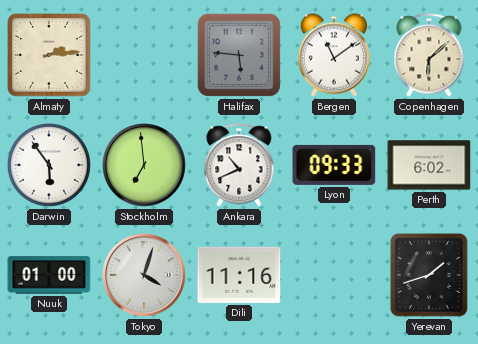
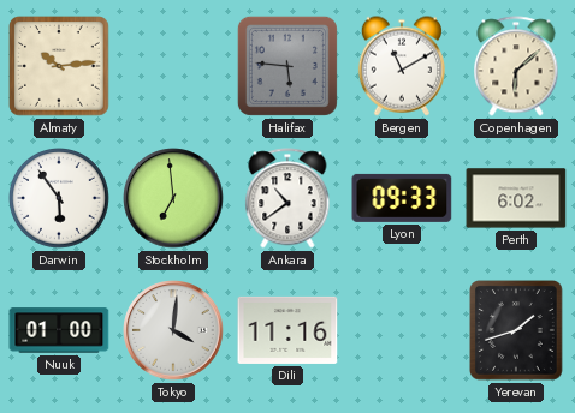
Almaty: 2:14 -> 10:14 (60, 67)
Bergen: 11:09 -> 11:10 (401, 66)
Ankara: 10:41 -> 10:39 (287, 198)
Tokyo: 4:03 -> 4:01 (173, 330)
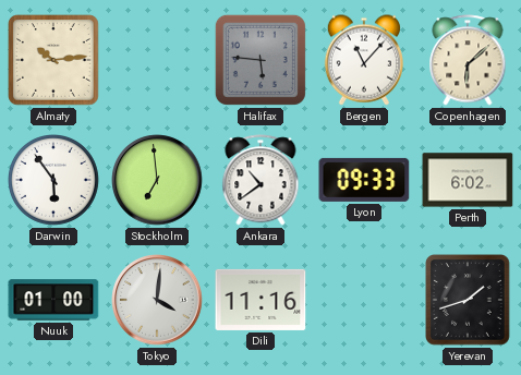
Bergen: 11:10 -> 11:07 (363, 60)
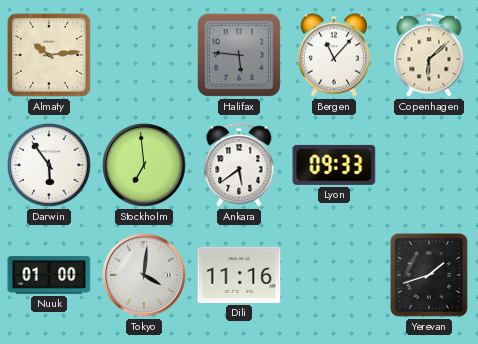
Ankara: 10:39 -> 5:39 (239, 165)
Perth: 6:02 -> none (468, 180)
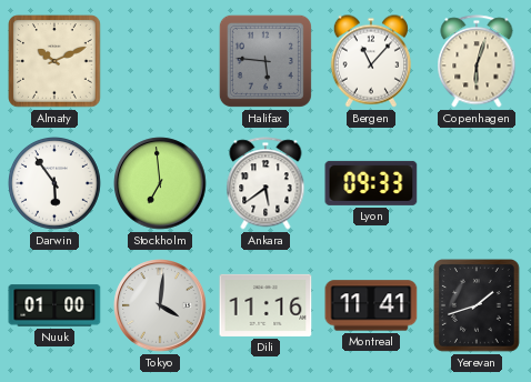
Almaty: 10:14 -> 10:11 (56, 62)
Copenhagen: 6:08 -> 6:03 (477, 61)
Montreal: none -> 11:41 (371, 305)
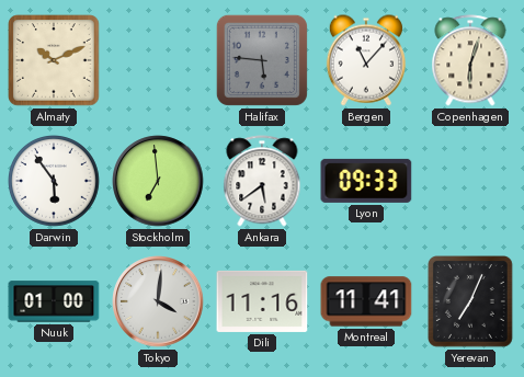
Yerevan: 1:42 -> 7:04 (471, 302)
